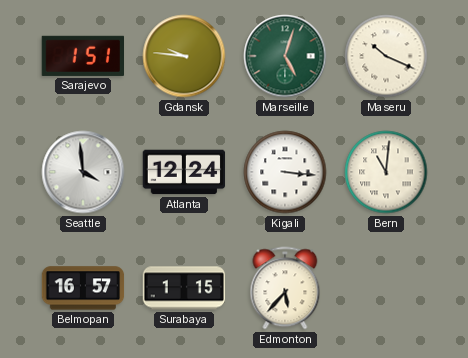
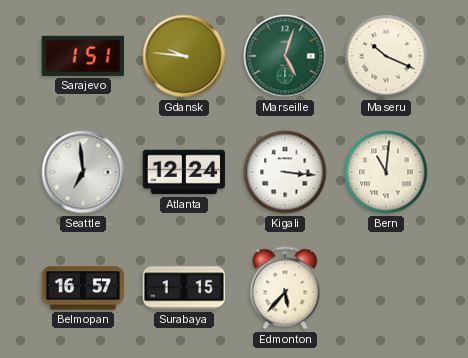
Seattle: 3:59 -> 6:59 (83, 172)
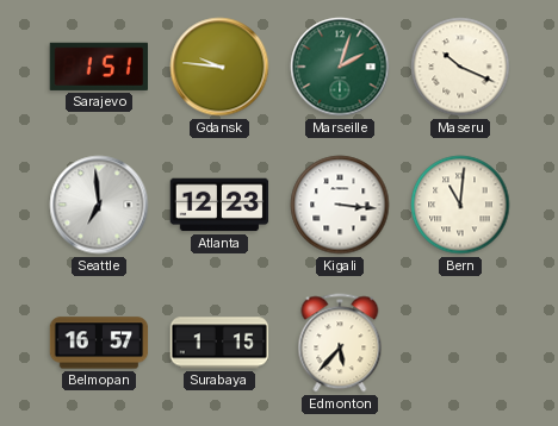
Marseille: 5:03 -> 2:03 (340, 67)
Atlanta: 12:24 -> 12:23 (219, 205)
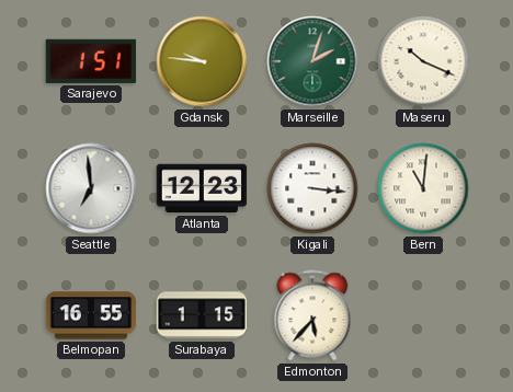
Belmopan: 16:57 -> 16:55 (91, 315)
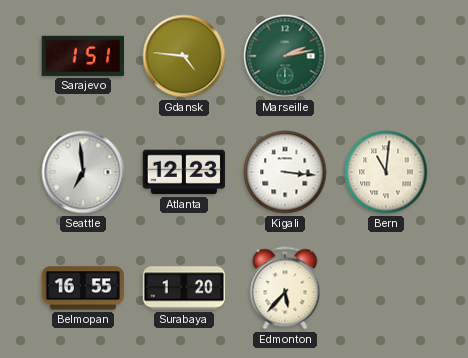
Gdansk: 9:46 -> 4:46 (184, 56)
Marseille: 2:03 -> 2:13 (285, 56)
Maseru: 10:19 -> none (423, 61)
Surabaya: 1:15 -> 1:20 (184, 288)
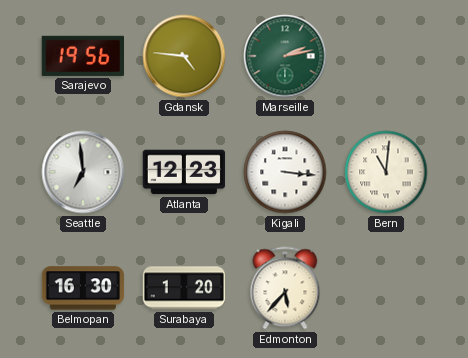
Sarajevo: 1:51 -> 19:56 (82, 56)
Belmopan: 16:55 -> 16:30 (83, 288)
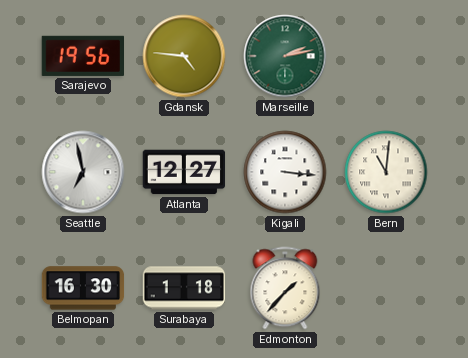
Seattle: 6:59 -> 6:58 (83, 172)
Atlanta: 12:23 -> 12:27 (184, 172)
Surabaya: 1:20 -> 1:18 (184, 288)
Edmonton: 5:37 -> 1:37 (285, 288)
